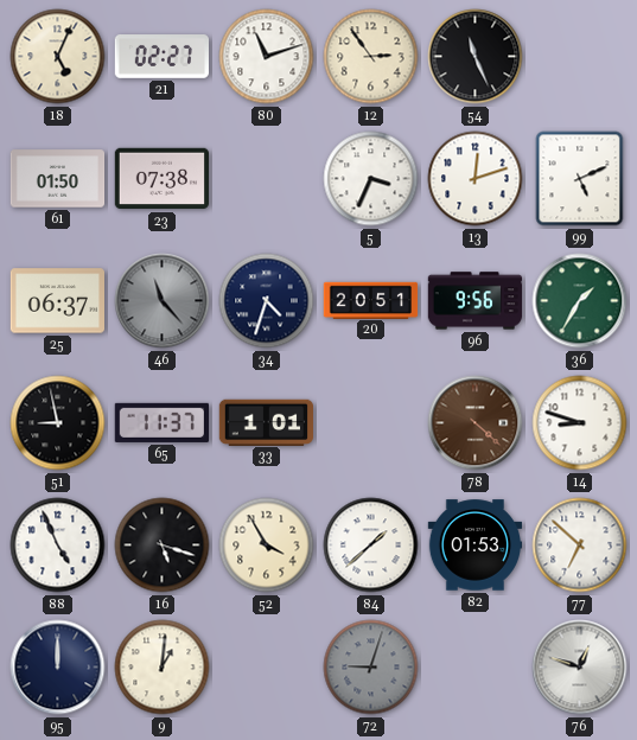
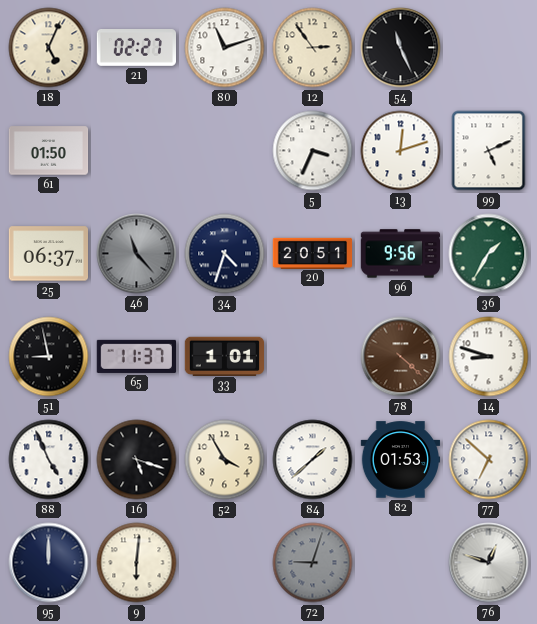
23: 07:38 -> none (161, 179)
9: 1:01 -> 6:01 (137, 563)
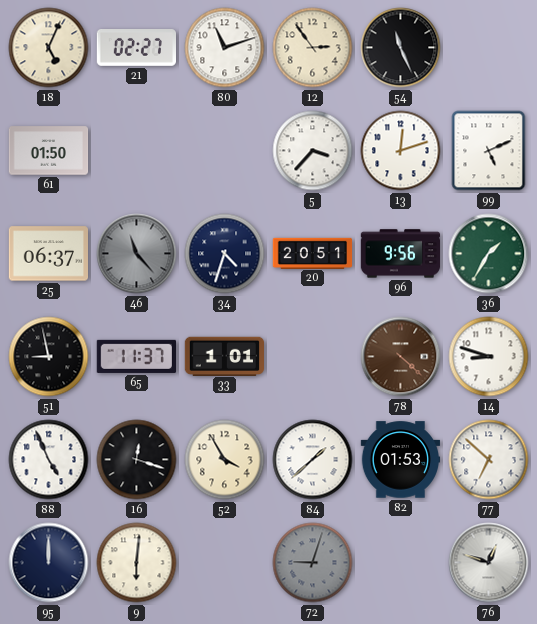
5: 3:34 -> 3:37 (313, 151)
16: 5:18 -> 12:18 (137, 460)
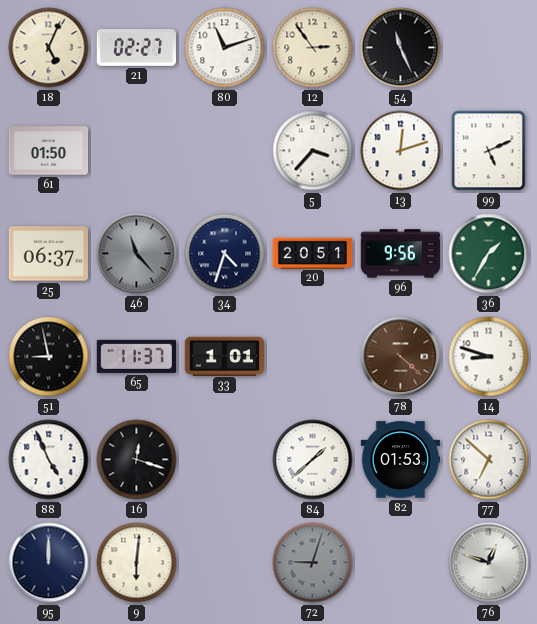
52: 3:55 -> none (225, 460)
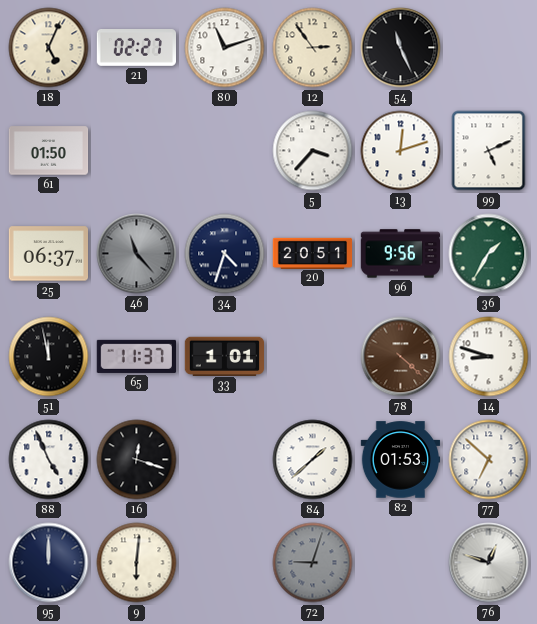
51: 8:58 -> 11:58 (49, 357)
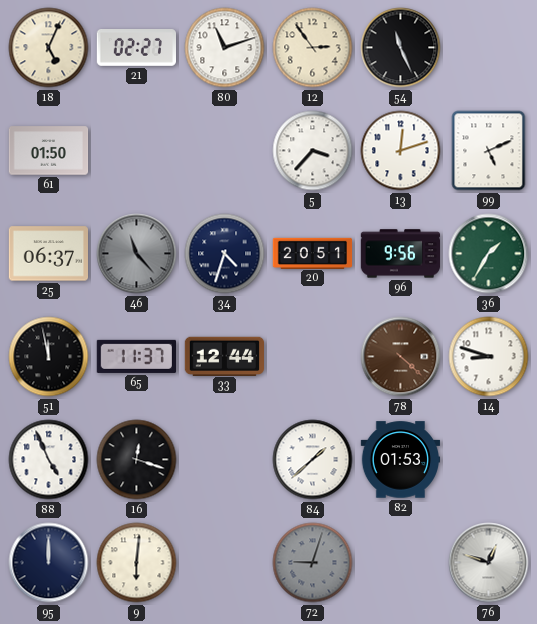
33: 1:01 -> 12:44 (224, 356)
77: 6:52 -> none (489, 460)
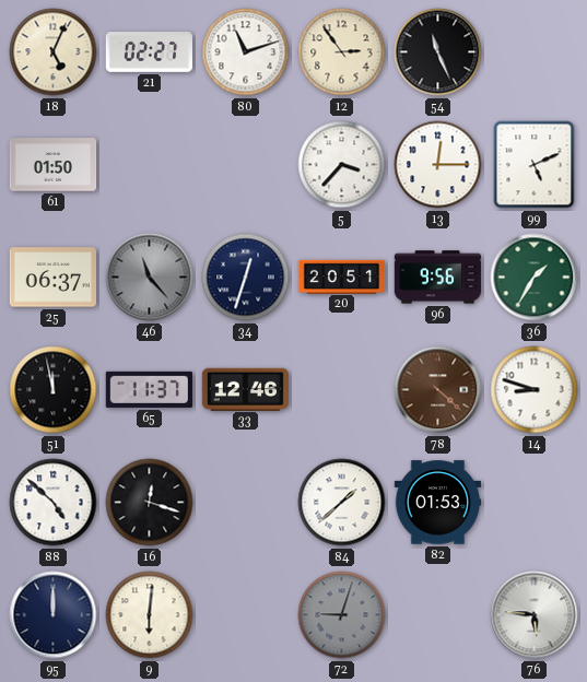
13: 12:12 -> 12:15 (438, 165)
34: 4:33 -> 12:33 (246, 278)
33: 12:44 -> 12:46 (245, 389)
88: 4:56 -> 4:52 (54, 503)
76: 12:48 -> 5:46 (535, 615)
